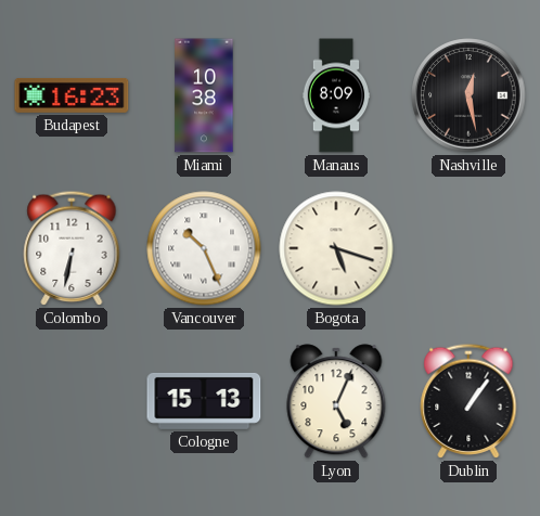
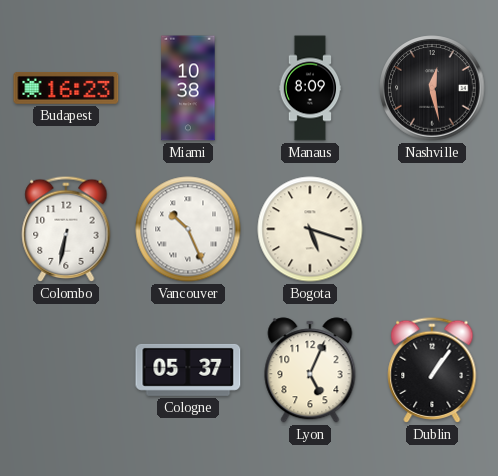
Cologne: 15:13 -> 05:37 (188, 370)
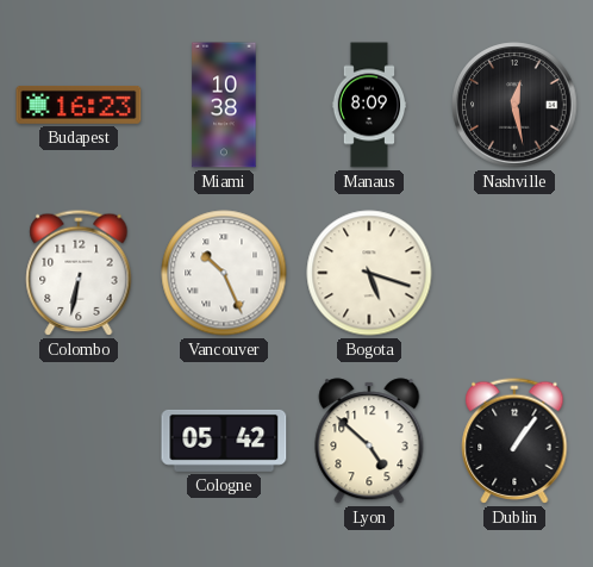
Cologne: 05:37 -> 05:42 (224, 441)
Lyon: 5:04 -> 4:52 (369, 441)
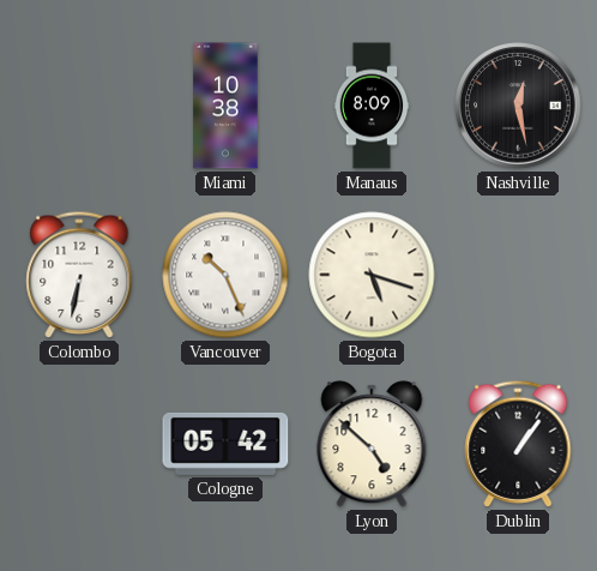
Budapest: 16:23 -> none (79, 106)
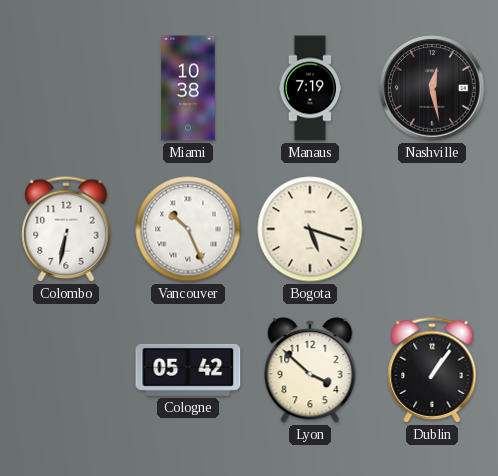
Manaus: 8:09 -> 7:19 (310, 88)
Lyon: 4:52 -> 3:52 (310, 370)
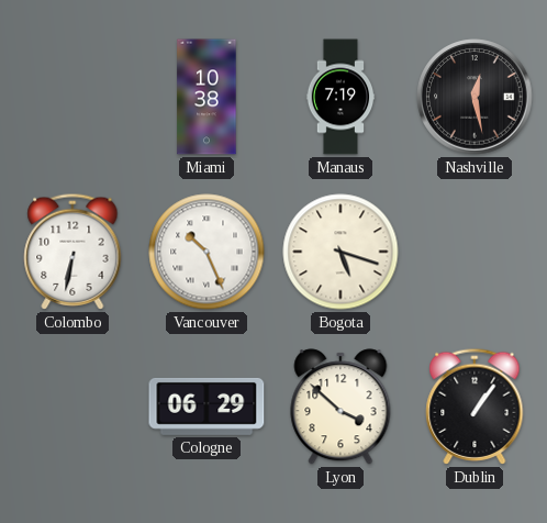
Cologne: 05:42 -> 06:29 (206, 407)
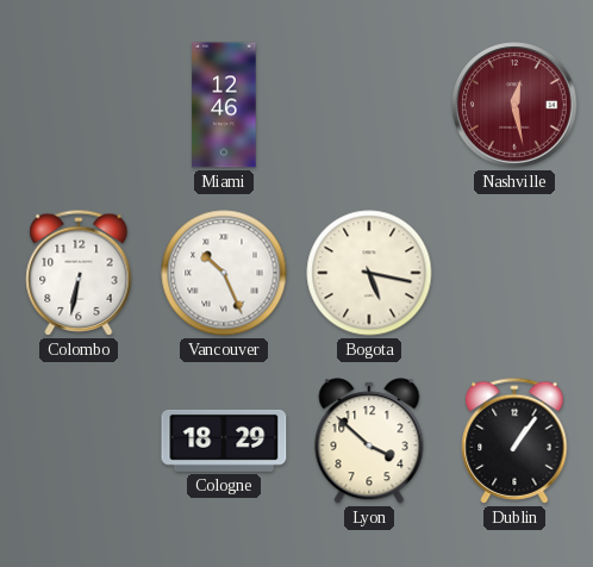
Miami: 10:38 -> 12:46 (224, 105)
Manaus: 7:19 -> none (341, 97)
Nashville dial: black -> burgundy (514, 105)
Bogota: 5:18 -> 5:17 (369, 273)
Cologne: 06:29 -> 18:29 (224, 441)
